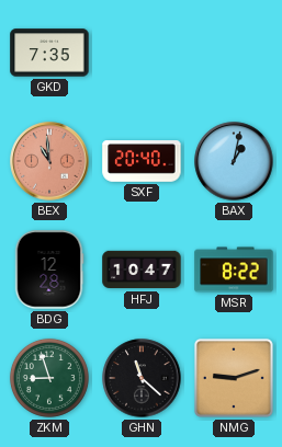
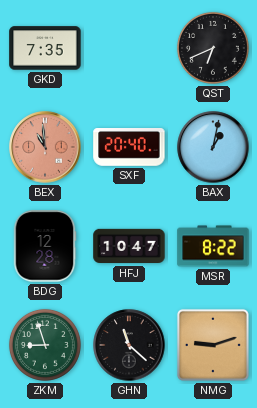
QST: none -> 6:41 (213, 48)
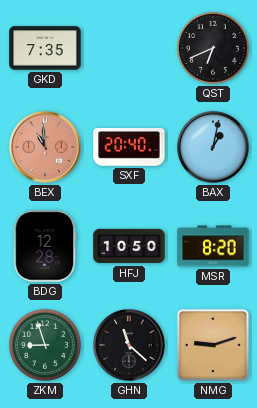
HFJ: 10:47 -> 10:50 (129, 246)
MSR: 8:22 -> 8:20 (213, 246)
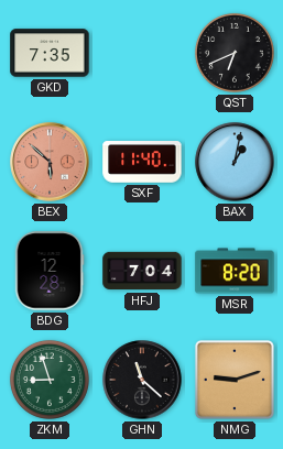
BEX: 10:59 -> 5:52 (50, 162)
SXF: 20:40 -> 11:40 (142, 163)
HFJ: 10:50 -> 7:04 (142, 271)
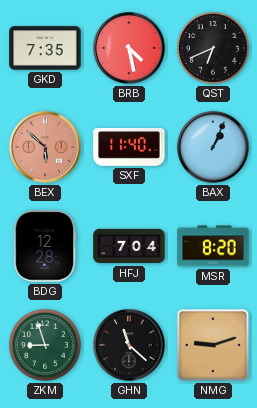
BRB: none -> 4:28 (129, 48)
BAX: 1:02 -> 1:04 (213, 147)
